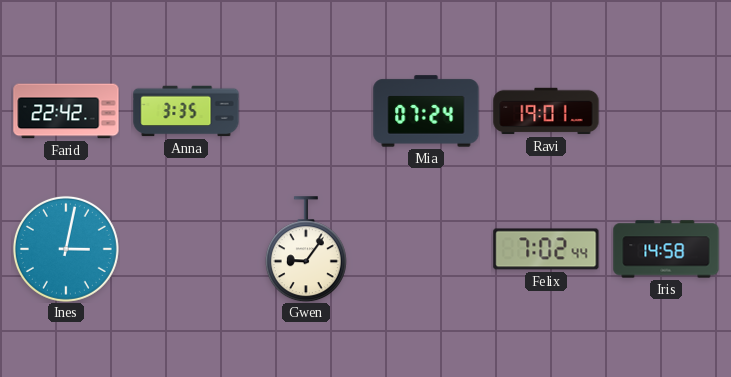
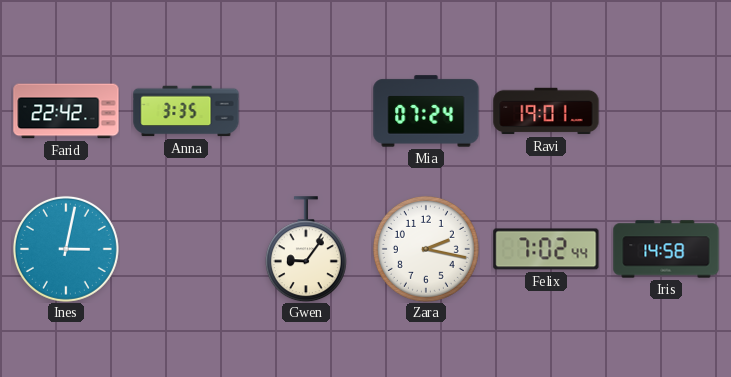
Zara: none -> 2:17 (426, 249)
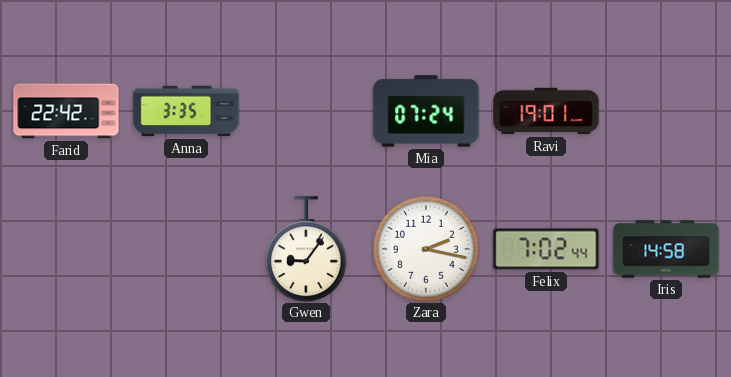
Ines: 3:02 -> none (66, 249)
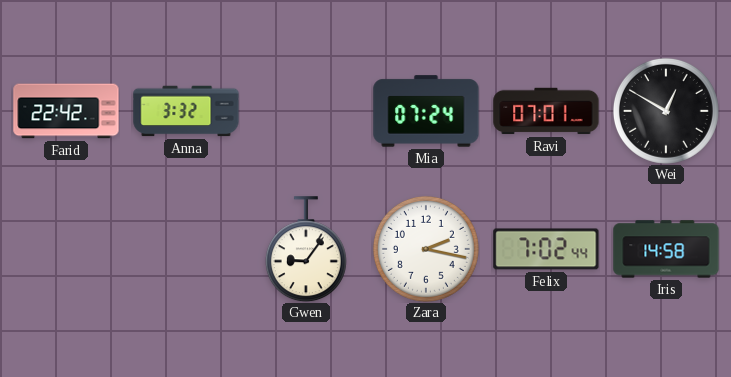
Anna: 3:35 -> 3:32 (186, 111)
Ravi: 19:01 -> 07:01 (546, 111)
Wei: none -> 12:50 (666, 111)
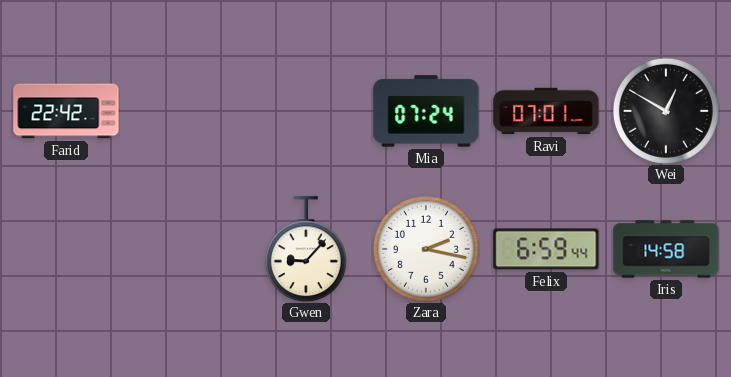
Anna: 3:32 -> none (186, 111)
Gwen: 9:06 -> 9:07 (306, 249)
Felix: 7:02 -> 6:59 (546, 249)
